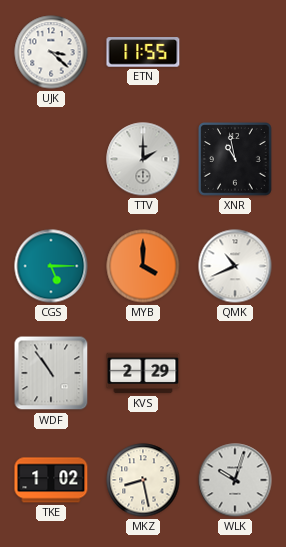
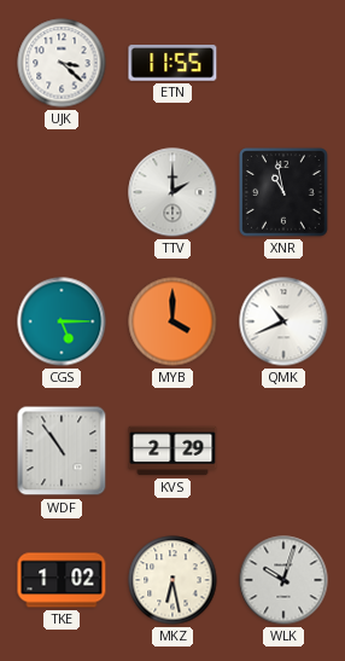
MKZ: 8:28 -> 6:28 (172, 580)
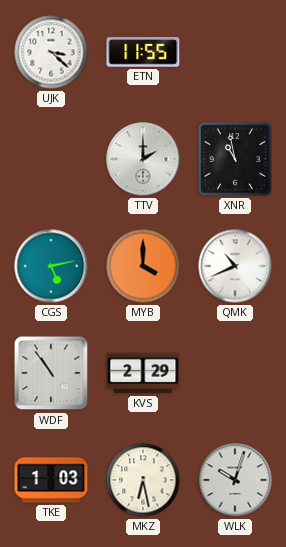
CGS: 5:15 -> 5:13 (51, 266)
TKE: 1:02 -> 1:03 (51, 480)
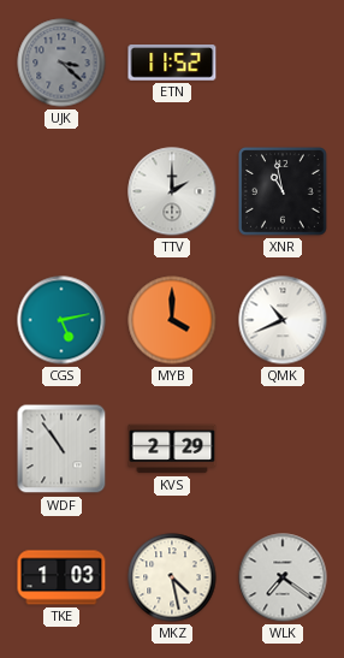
UJK dial: white -> grey (61, 63)
ETN: 11:55 -> 11:52 (172, 63)
MKZ: 6:28 -> 4:28 (172, 577)
WLK: 10:03 -> 7:21 (283, 577)
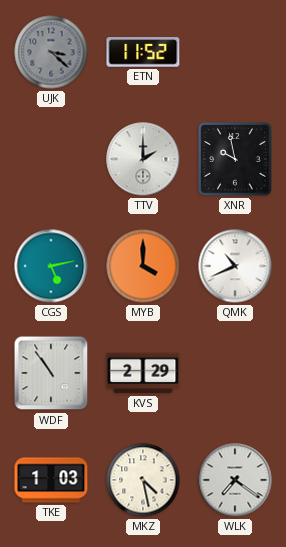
XNR: 10:58 -> 9:58 (236, 160)
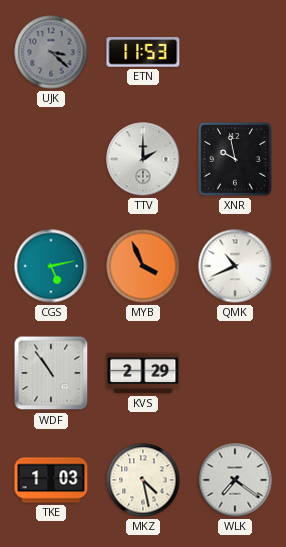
ETN: 11:52 -> 11:53 (143, 52)
MYB: 4:00 -> 3:56 (143, 266)
